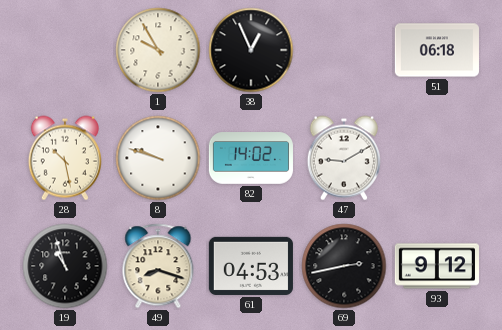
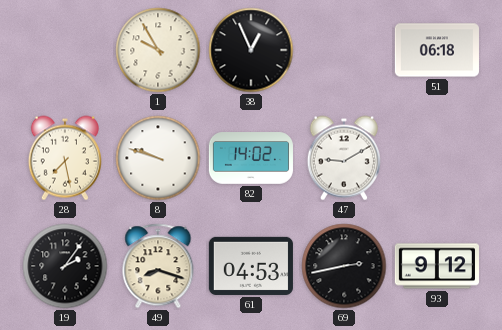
28: 10:28 -> 7:28 (65, 158)
19: 10:57 -> 2:06 (65, 266)
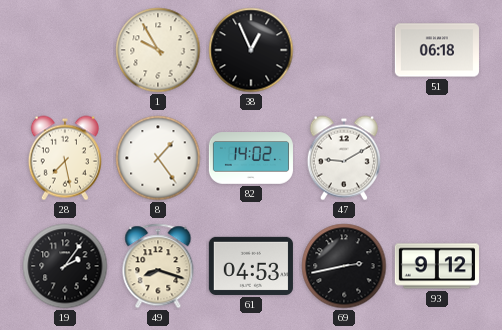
8: 9:48 -> 1:24 (158, 158)
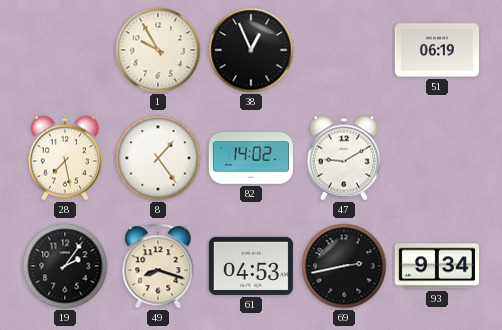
51: 06:18 -> 06:19 (437, 50)
93: 9:12 -> 9:34 (437, 266)
